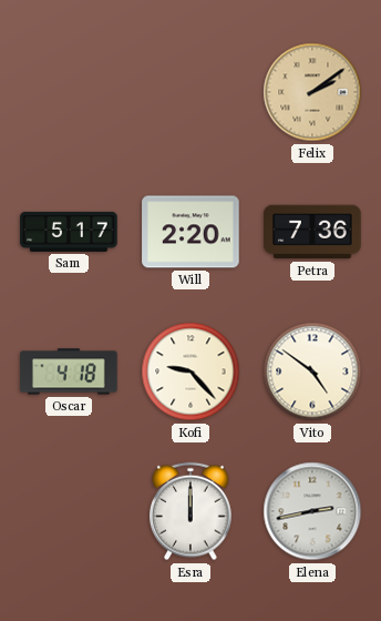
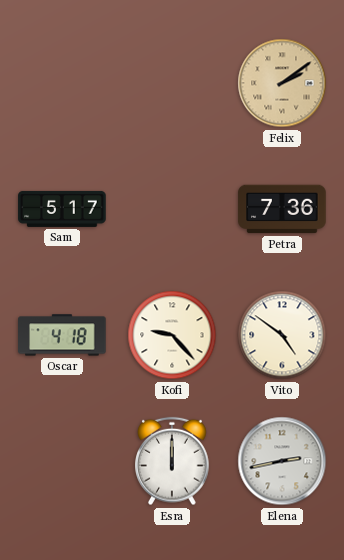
Will: 2:20 -> none (190, 232)
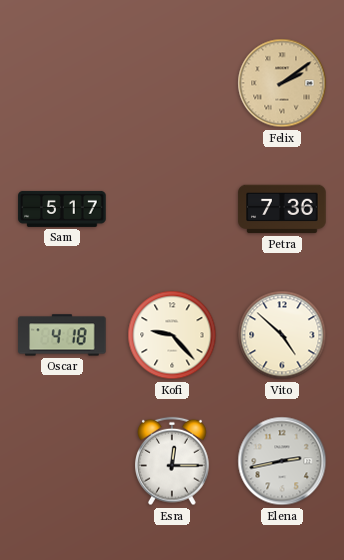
Vito: 4:51 -> 4:52 (282, 335)
Esra: 12:00 -> 12:15 (173, 461)
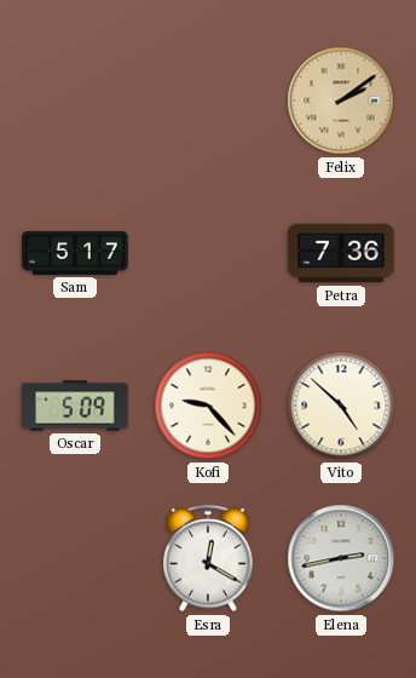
Oscar: 4:18 -> 5:09 (75, 406)
Esra: 12:15 -> 12:20 (209, 558)
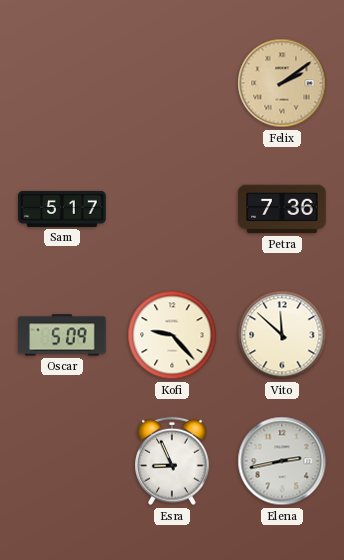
Vito: 4:52 -> 11:52 (282, 335)
Esra: 12:20 -> 8:56 (173, 461)
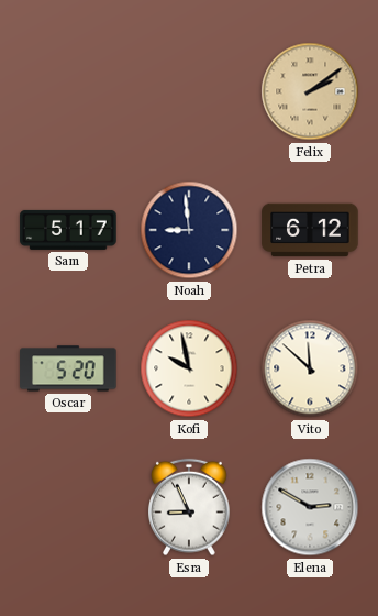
Noah: none -> 8:59 (189, 230)
Petra: 7:36 -> 6:12 (310, 230)
Oscar: 5:09 -> 5:20 (68, 369)
Kofi: 9:23 -> 9:58 (189, 369)
Elena: 2:43 -> 2:50 (310, 507)
